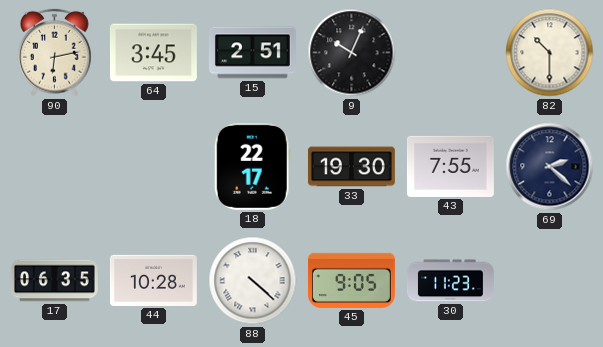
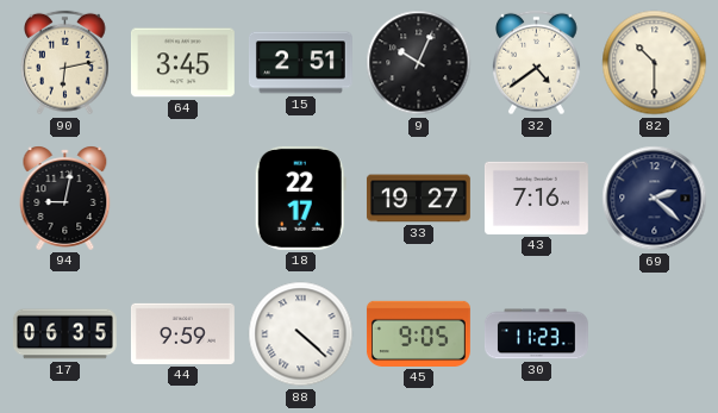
32: none -> 4:39 (537, 63)
94: none -> 9:02 (65, 198)
33: 19:30 -> 19:27 (418, 199)
43: 7:55 -> 7:16 (536, 198)
44: 10:28 -> 9:59 (182, 333)
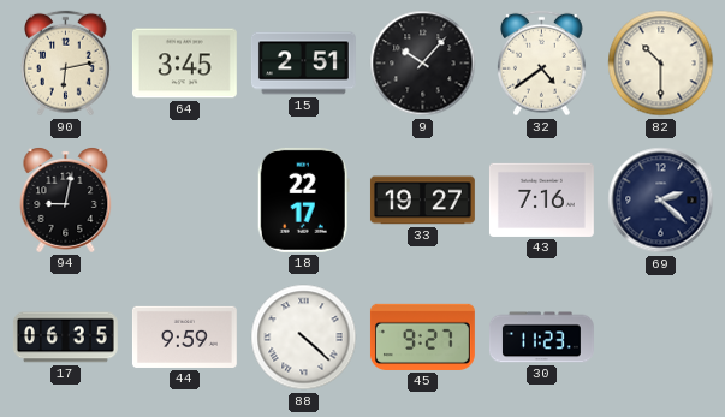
9: 10:04 -> 10:07 (423, 64)
45: 9:05 -> 9:27 (422, 336)
